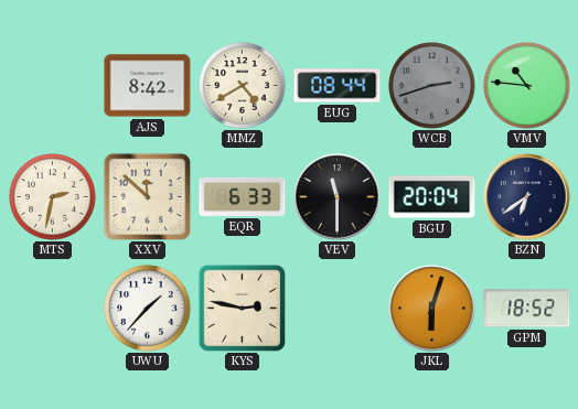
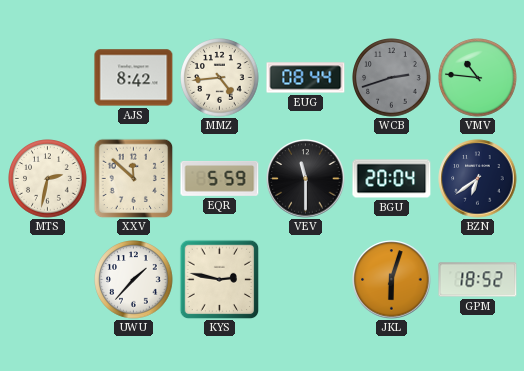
MMZ: 4:40 -> 4:44 (220, 78)
EQR: 6:33 -> 5:59 (220, 178)
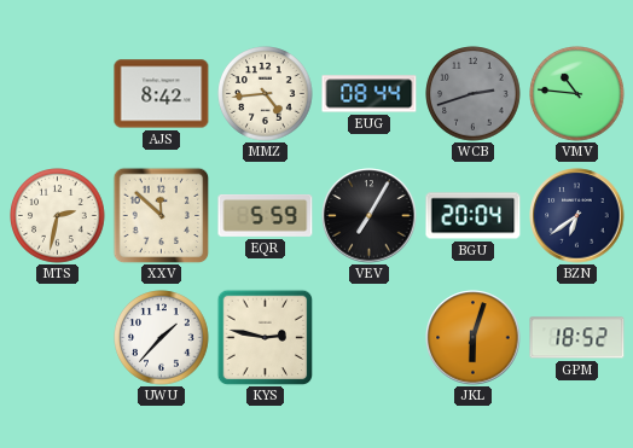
VEV: 11:30 -> 7:05 (370, 216)
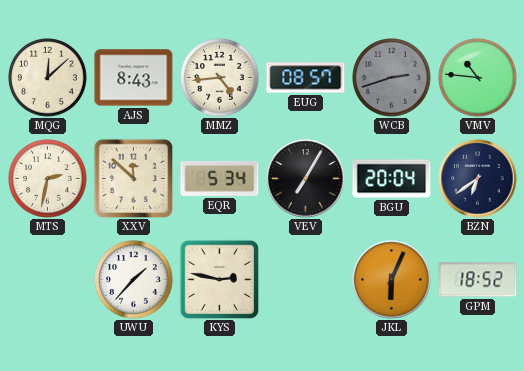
MQG: none -> 12:08 (48, 78)
AJS: 8:42 -> 8:43 (134, 78)
EUG: 08:44 -> 08:57 (306, 78)
EQR: 5:59 -> 5:34 (220, 178)
JKL: 6:03 -> 6:04 (392, 280)
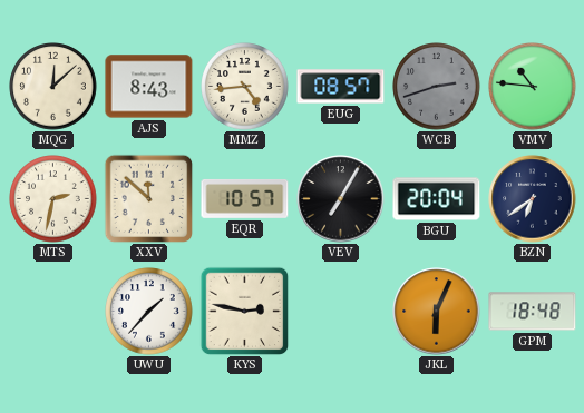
EQR: 5:34 -> 10:57 (245, 198)
GPM: 18:52 -> 18:48 (533, 312)
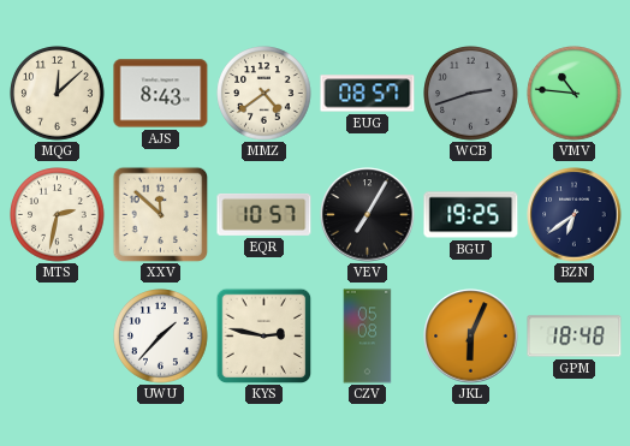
MMZ: 4:44 -> 4:39 (265, 94)
BGU: 20:04 -> 19:25 (471, 215)
CZV: none -> 05:08 (368, 337)
